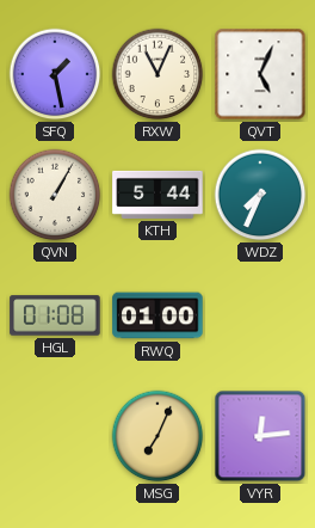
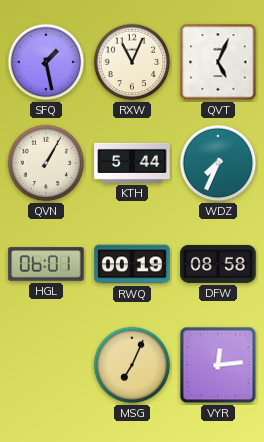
HGL: 01:08 -> 06:01 (46, 264)
RWQ: 01:00 -> 00:19 (132, 264)
DFW: none -> 08:58 (218, 264)
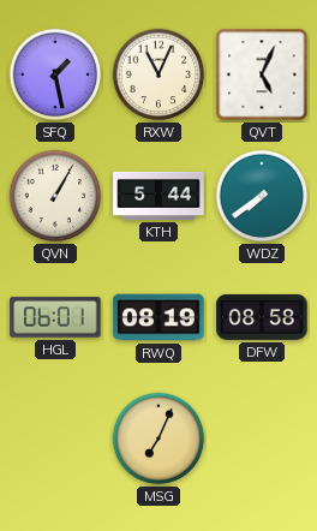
WDZ: 7:34 -> 7:39 (262, 196)
RWQ: 00:19 -> 08:19 (158, 317)
VYR: 12:14 -> none (218, 365)
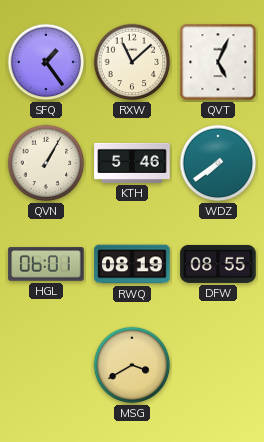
SFQ: 1:28 -> 1:24 (46, 62)
RXW: 11:04 -> 11:08 (132, 62)
KTH: 5:44 -> 5:46 (132, 163)
DFW: 08:58 -> 08:55 (218, 264)
MSG: 7:04 -> 3:40 (132, 365)
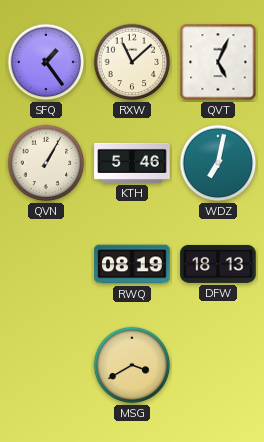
WDZ: 7:39 -> 7:02 (218, 163)
HGL: 06:01 -> none (46, 264)
DFW: 08:55 -> 18:13 (218, 264)
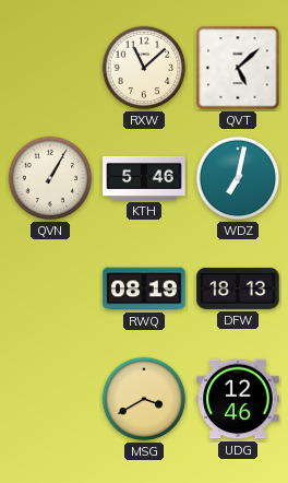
SFQ: 1:24 -> none (46, 62)
QVT: 5:04 -> 5:08 (238, 68)
UDG: none -> 12:46 (238, 399)
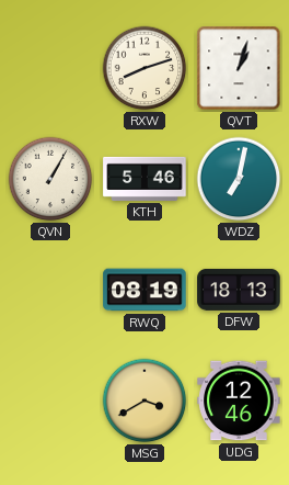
RXW: 11:08 -> 8:12 (144, 68)
QVT: 5:08 -> 1:03 (239, 68)
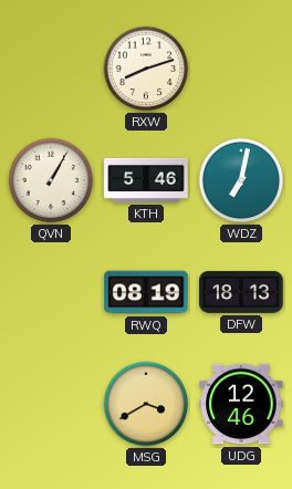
QVT: 1:03 -> none (239, 68)
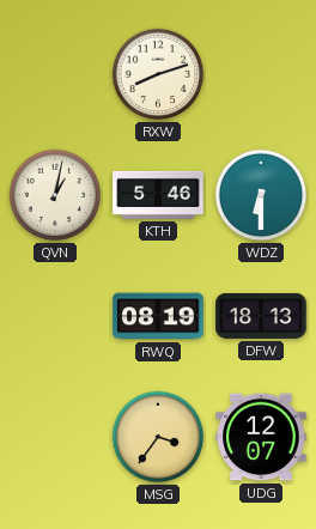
QVN: 1:05 -> 1:02 (55, 195)
WDZ: 7:02 -> 6:30 (261, 195)
MSG: 3:40 -> 3:36 (158, 437)
UDG: 12:46 -> 12:07 (261, 437)
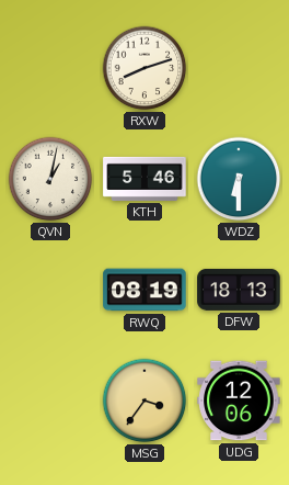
UDG: 12:07 -> 12:06 (239, 401)
